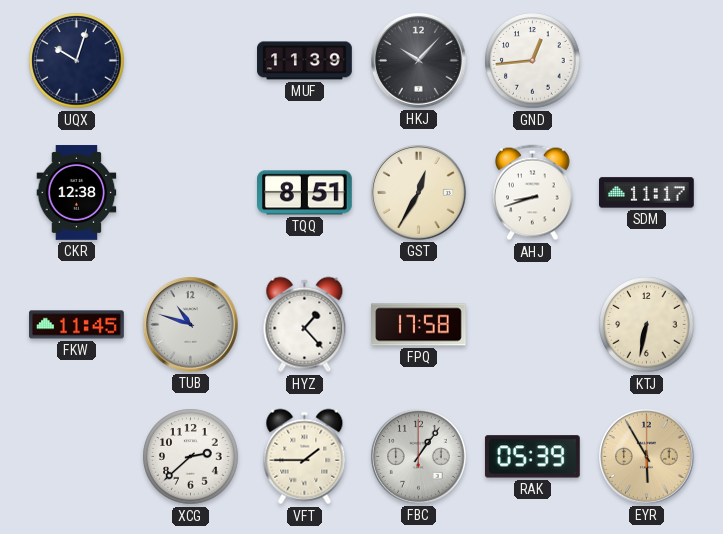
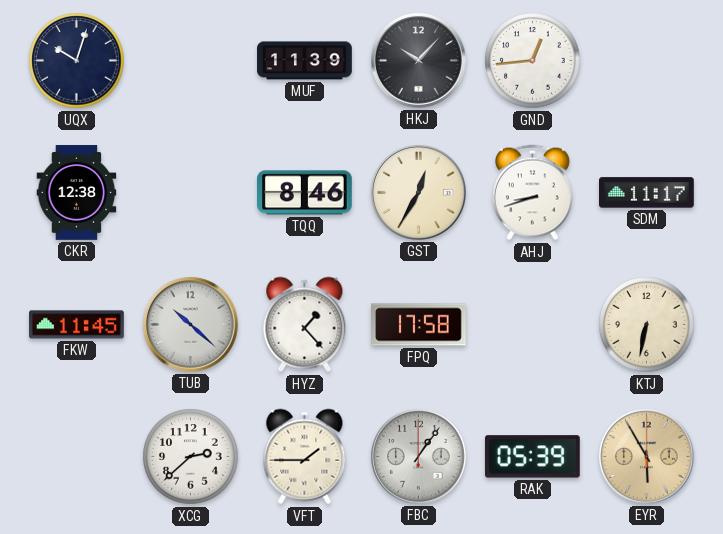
TQQ: 8:51 -> 8:46 (305, 193)
TUB: 10:48 -> 10:22 (191, 325)
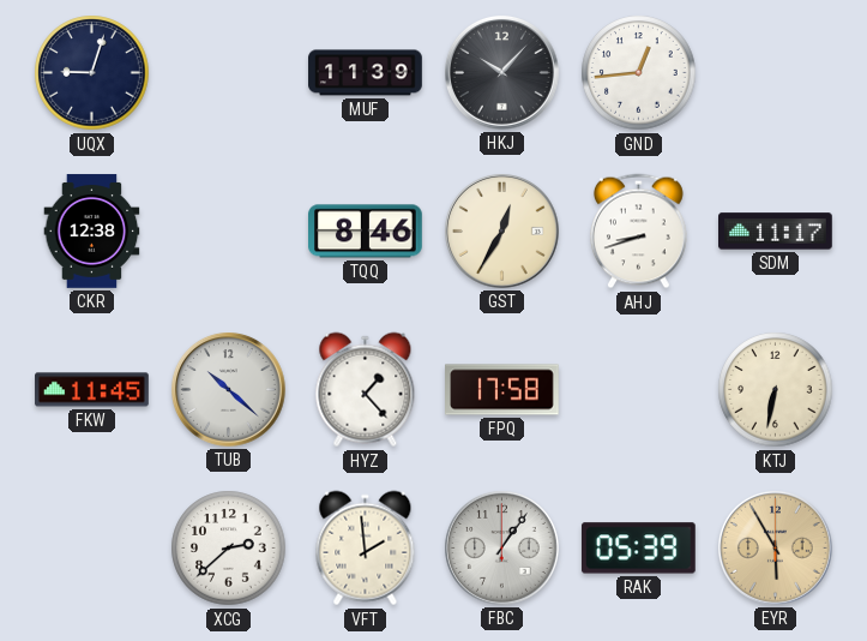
UQX: 10:03 -> 9:03 (92, 73)
VFT: 1:45 -> 1:59 (366, 549)
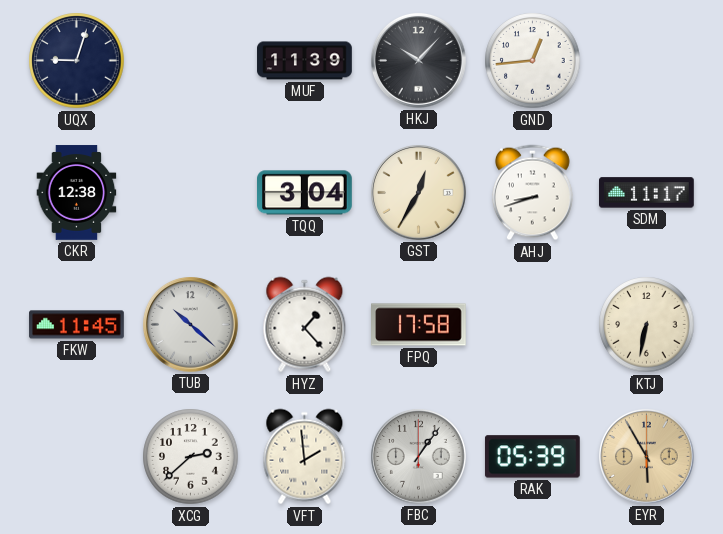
TQQ: 8:46 -> 3:04 (305, 193)
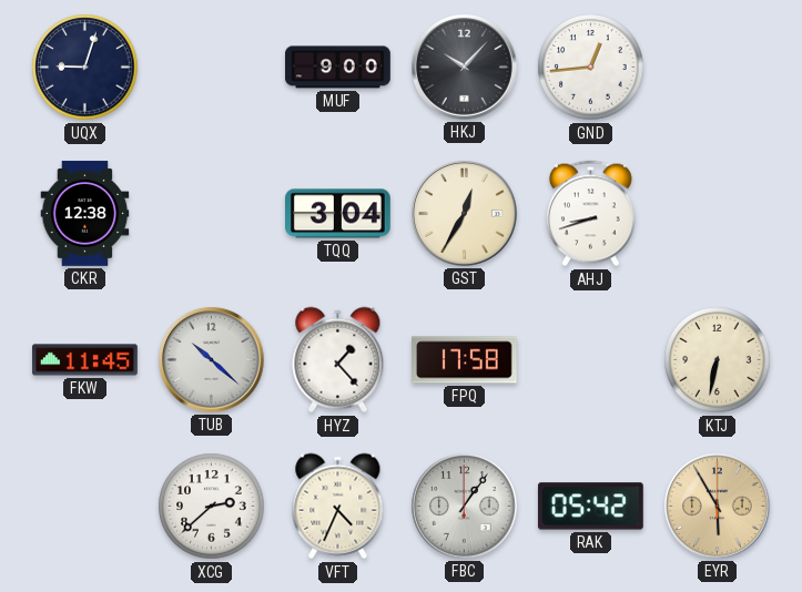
MUF: 11:39 -> 9:00 (338, 68)
SDM: 11:17 -> none (647, 193)
VFT: 1:59 -> 4:34 (338, 507)
RAK: 05:39 -> 05:42 (590, 507)
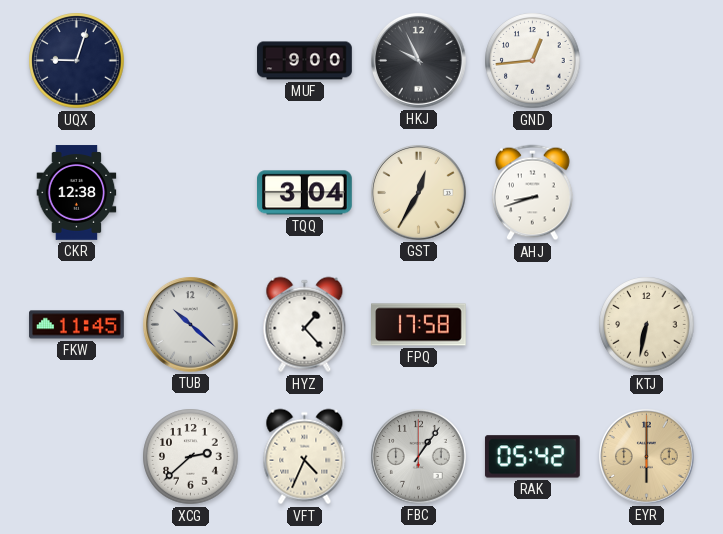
HKJ: 10:07 -> 9:56 (419, 61)
EYR: 5:55 -> 6:00 (647, 457)
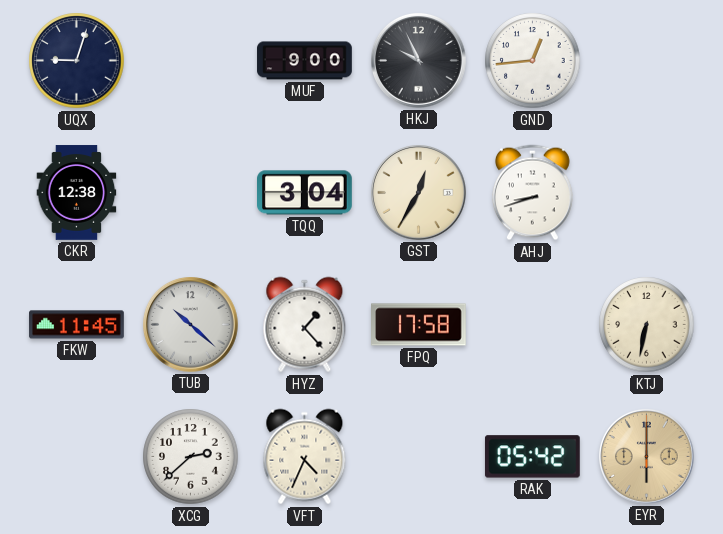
FBC: 1:06 -> none (419, 457)
